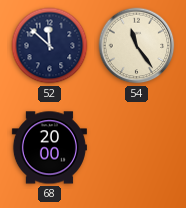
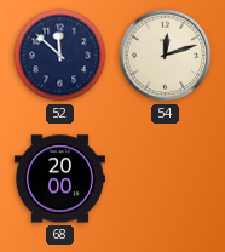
54: 11:24 -> 12:12 (166, 56)
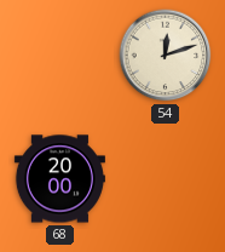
52: 11:52 -> none (60, 56)
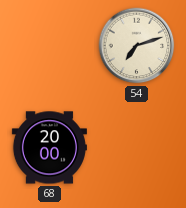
54: 12:12 -> 7:12 (137, 46)
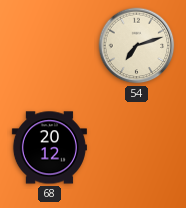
68: 20:00 -> 20:12 (49, 148)
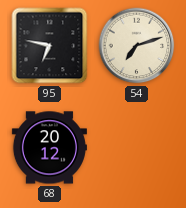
95: none -> 6:47 (50, 46)
